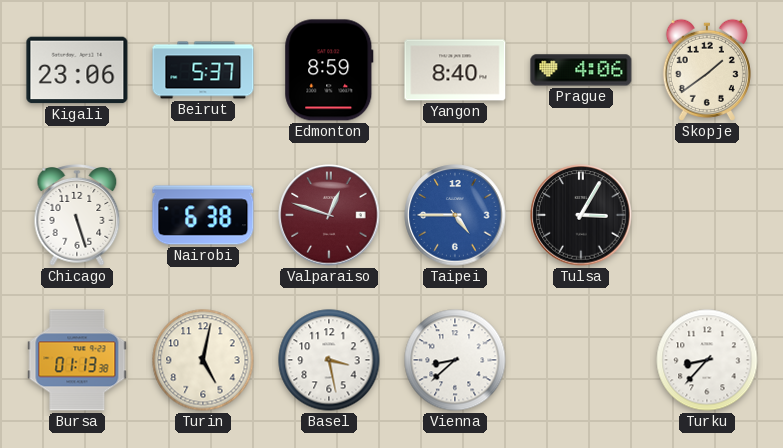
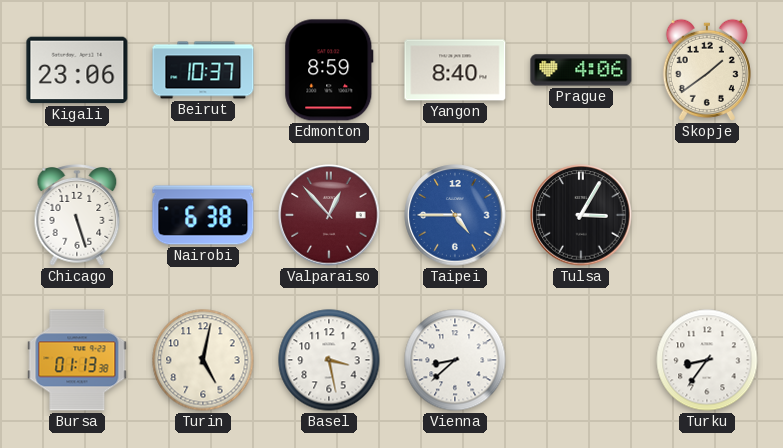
Beirut: 5:37 -> 10:37 (203, 70)
Valparaiso: 12:48 -> 12:53 (329, 215)
Turku: 8:37 -> 8:36 (707, 360)
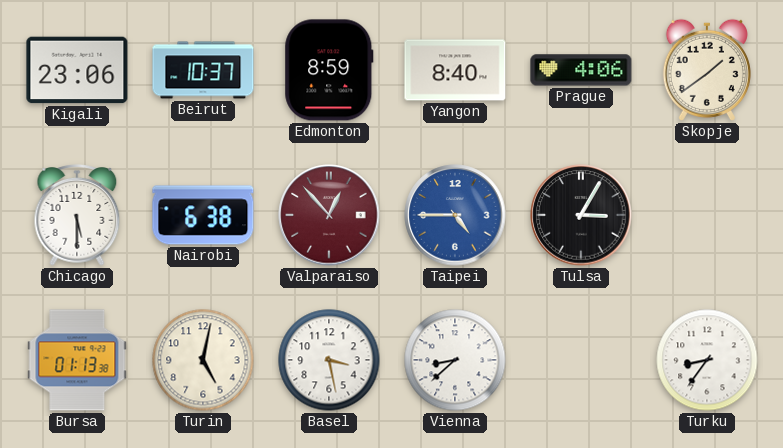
Chicago: 5:27 -> 5:30 (77, 216)
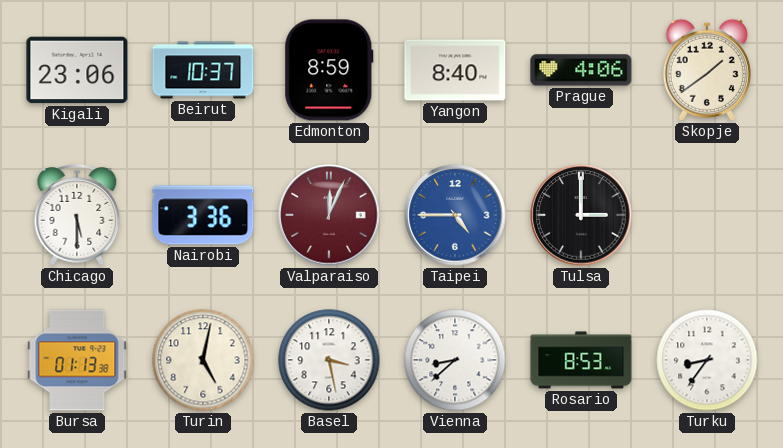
Nairobi: 6:38 -> 3:36 (203, 215)
Valparaiso: 12:53 -> 12:04 (329, 215)
Tulsa: 3:05 -> 3:00 (581, 215)
Rosario: none -> 8:53 (581, 360)
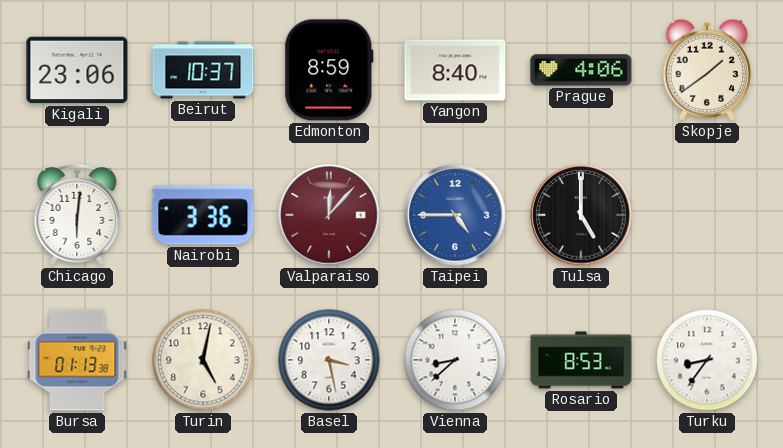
Chicago: 5:30 -> 6:01 (77, 216)
Valparaiso: 12:04 -> 12:07 (329, 215)
Tulsa: 3:00 -> 5:00 (581, 215)
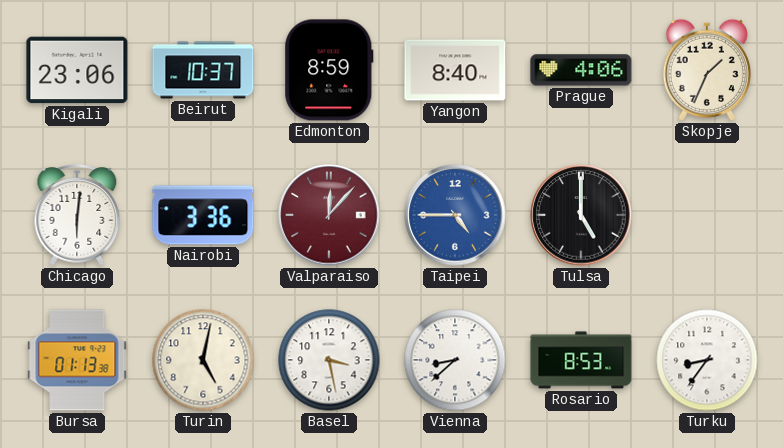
Skopje: 1:39 -> 1:34 (707, 70)
